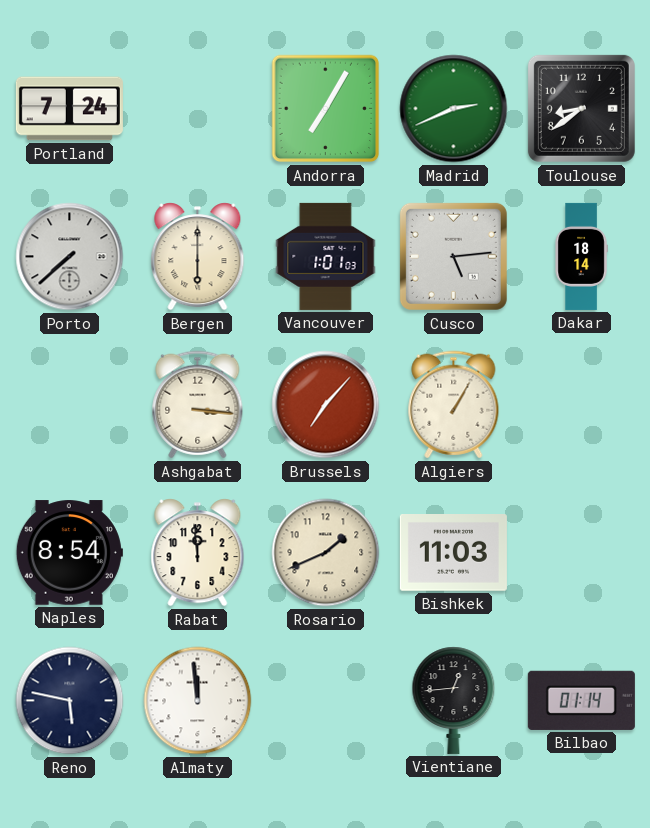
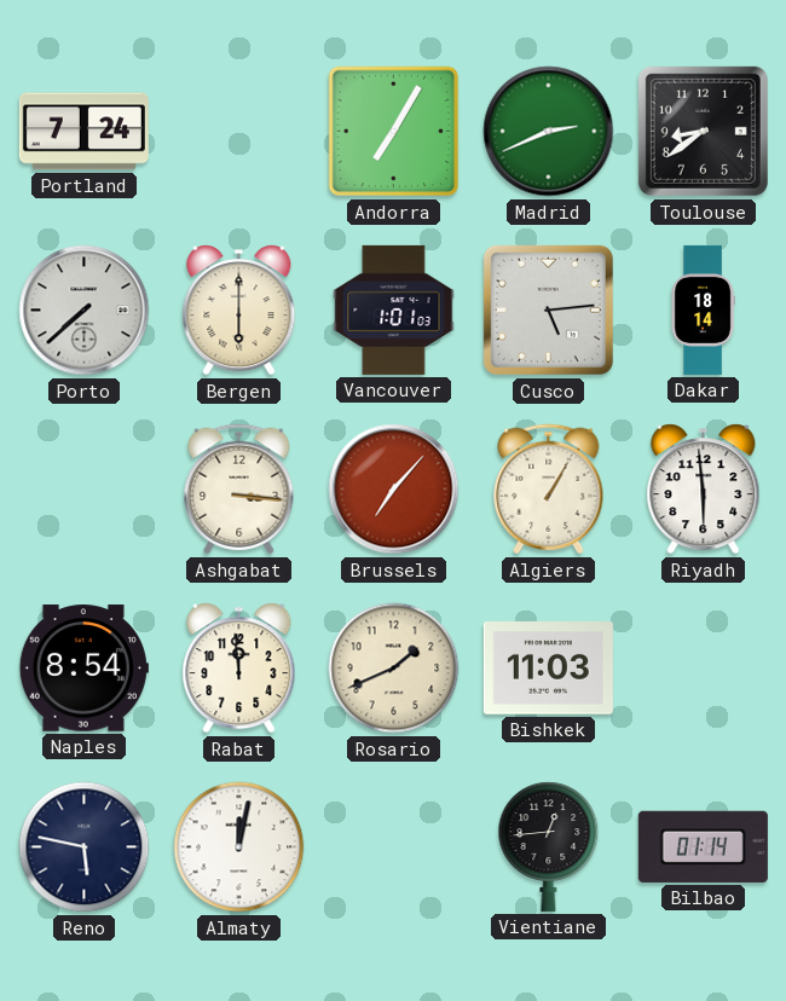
Riyadh: none -> 5:59 (704, 490)
Almaty: 11:59 -> 12:02 (239, 847)
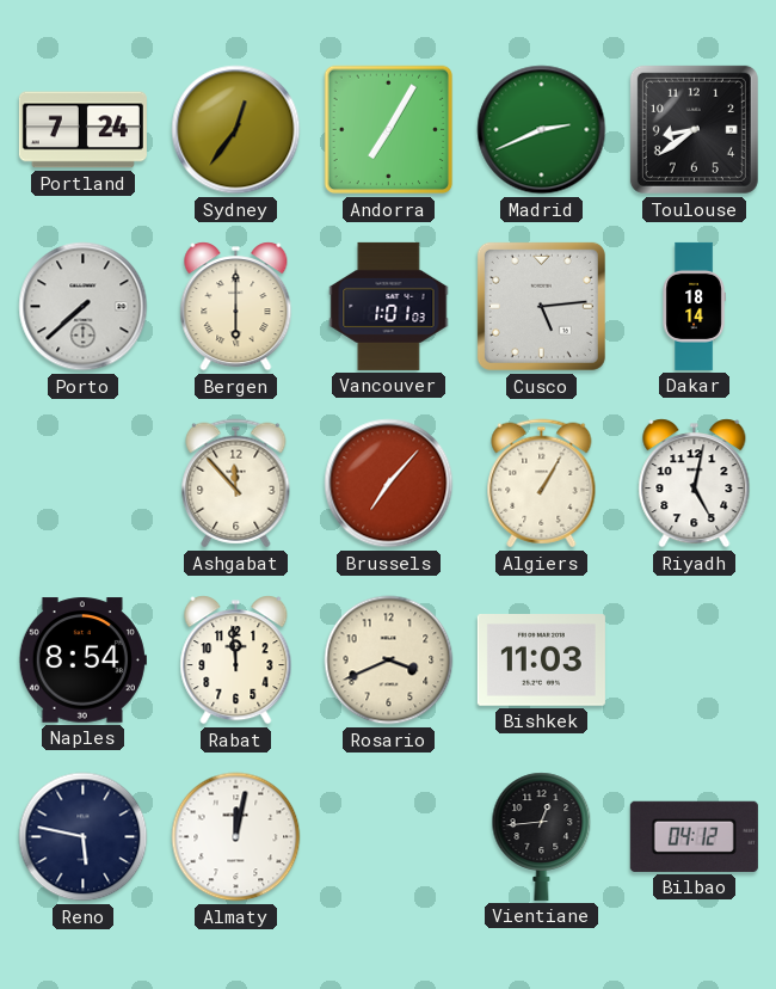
Sydney: none -> 12:36 (236, 130)
Ashgabat: 3:16 -> 11:53 (236, 484)
Riyadh: 5:59 -> 5:02 (695, 484)
Rosario: 1:41 -> 3:41 (389, 661)
Bilbao: 01:14 -> 04:12 (694, 836)
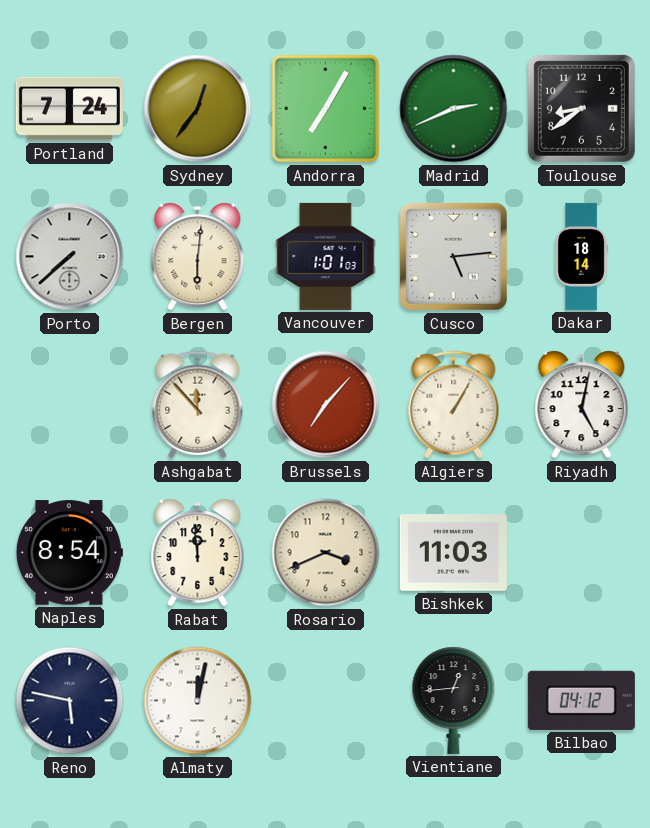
Bergen: 6:00 -> 6:01 (198, 257)
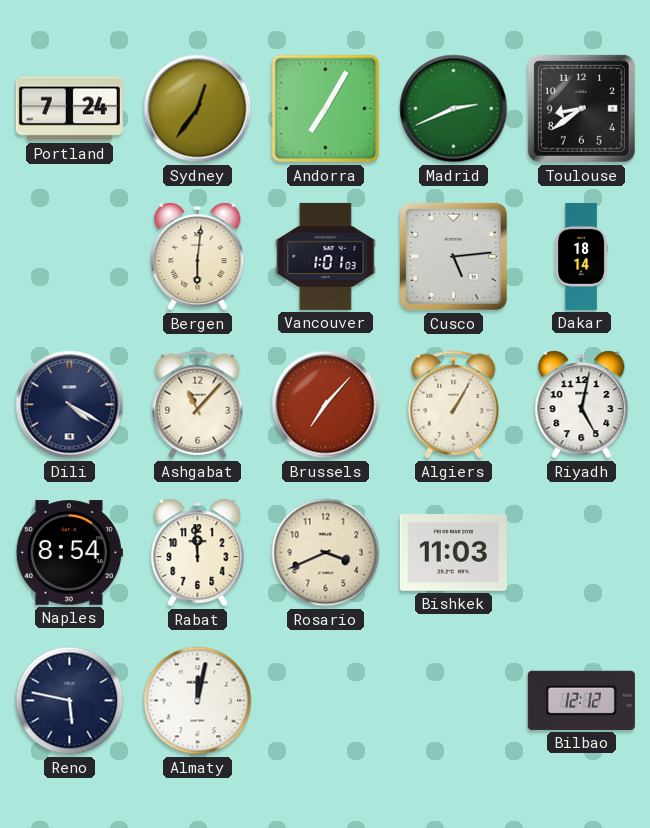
Porto: 7:38 -> none (70, 257)
Dili: none -> 4:20 (70, 405)
Ashgabat: 11:53 -> 11:07 (198, 405)
Vientiane: 12:44 -> none (454, 700)
Bilbao: 04:12 -> 12:12 (581, 700)
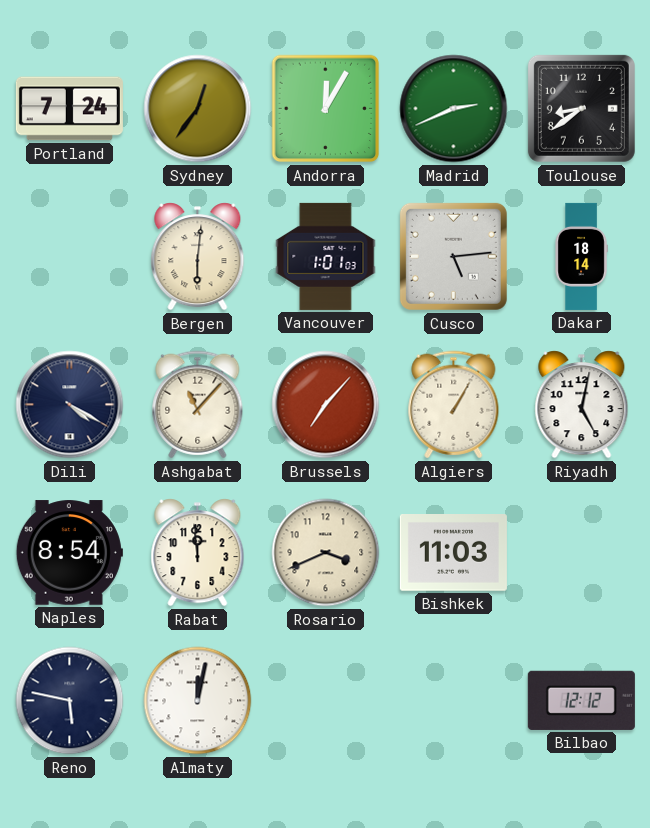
Andorra: 7:05 -> 12:05 (326, 109)
